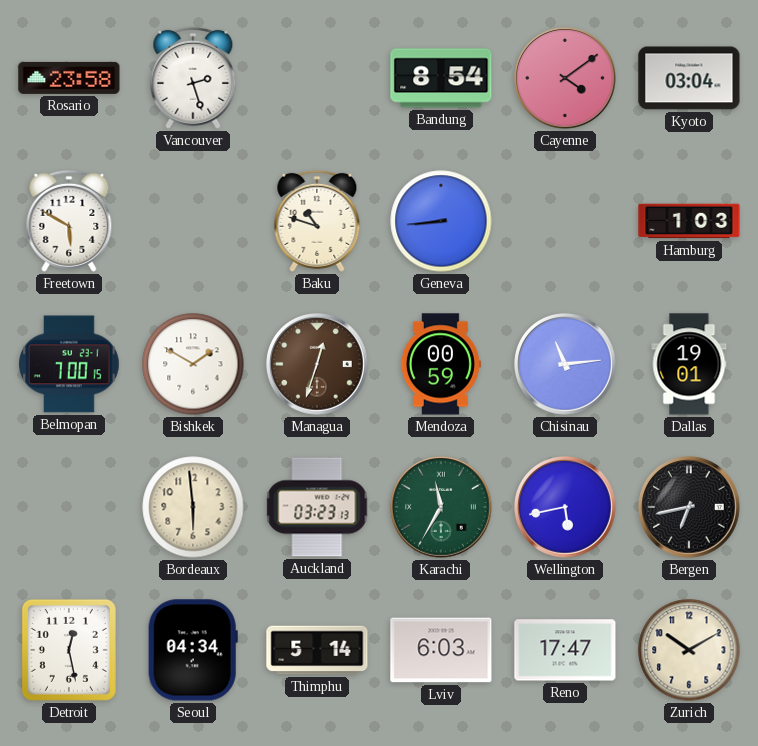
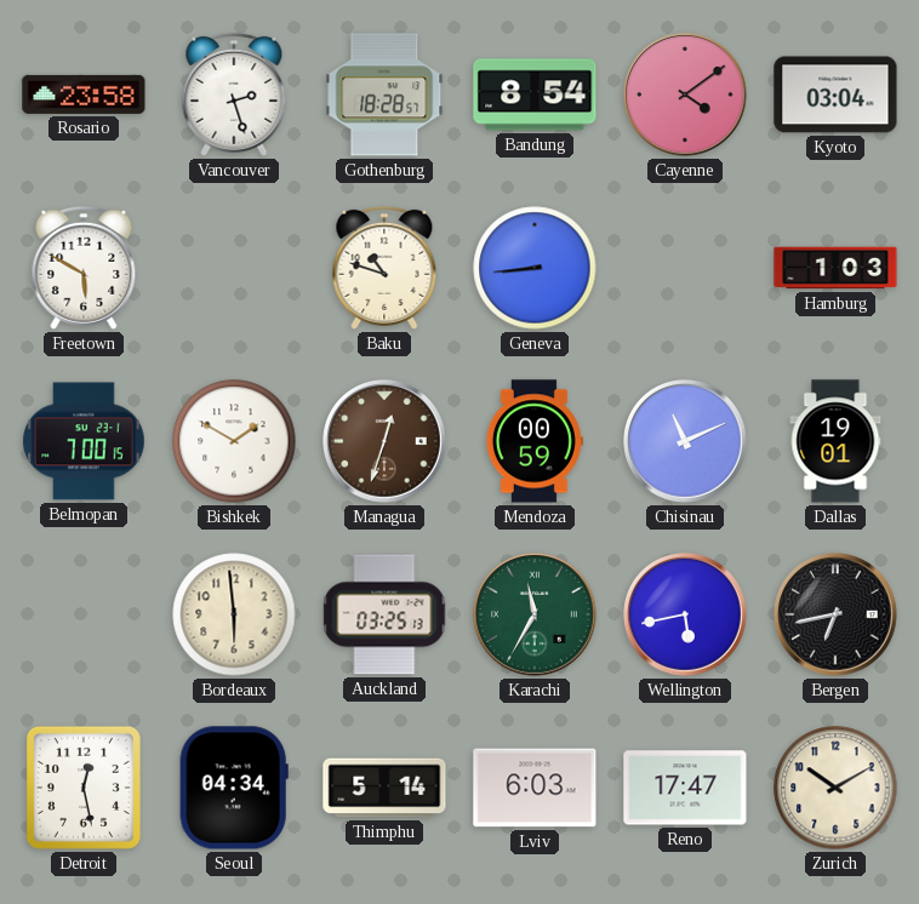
Gothenburg: none -> 18:28 (384, 95)
Chisinau: 11:14 -> 11:11 (686, 442)
Auckland: 03:23 -> 03:25 (384, 614)
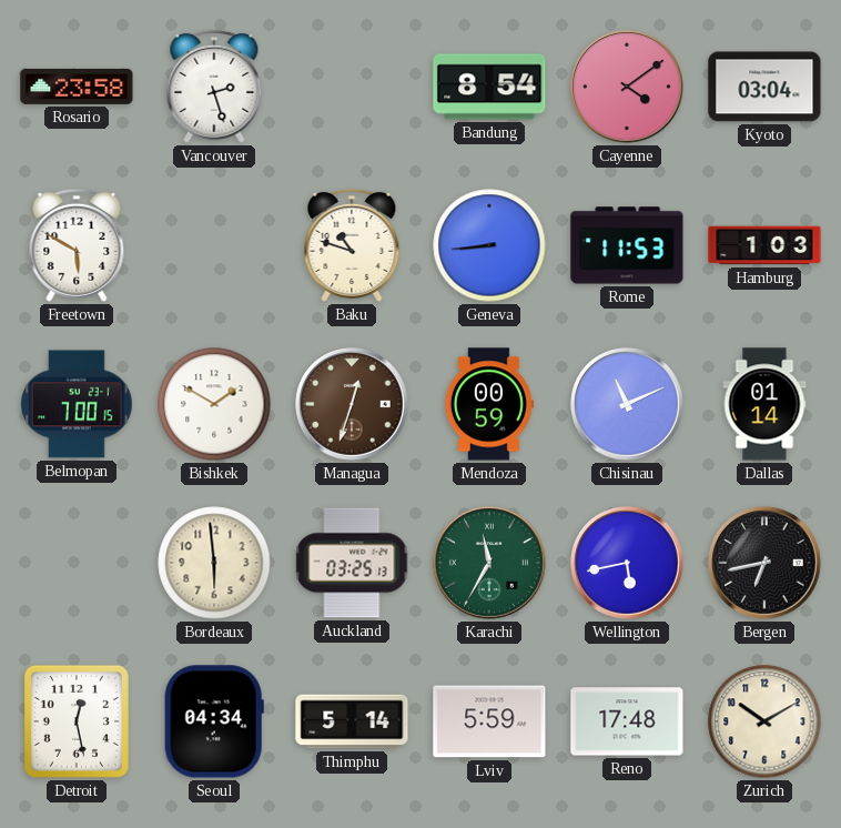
Gothenburg: 18:28 -> none (384, 95)
Rome: none -> 11:53 (627, 245)
Dallas: 19:01 -> 01:14 (764, 404)
Lviv: 6:03 -> 5:59 (489, 721)
Reno: 17:47 -> 17:48 (627, 721)
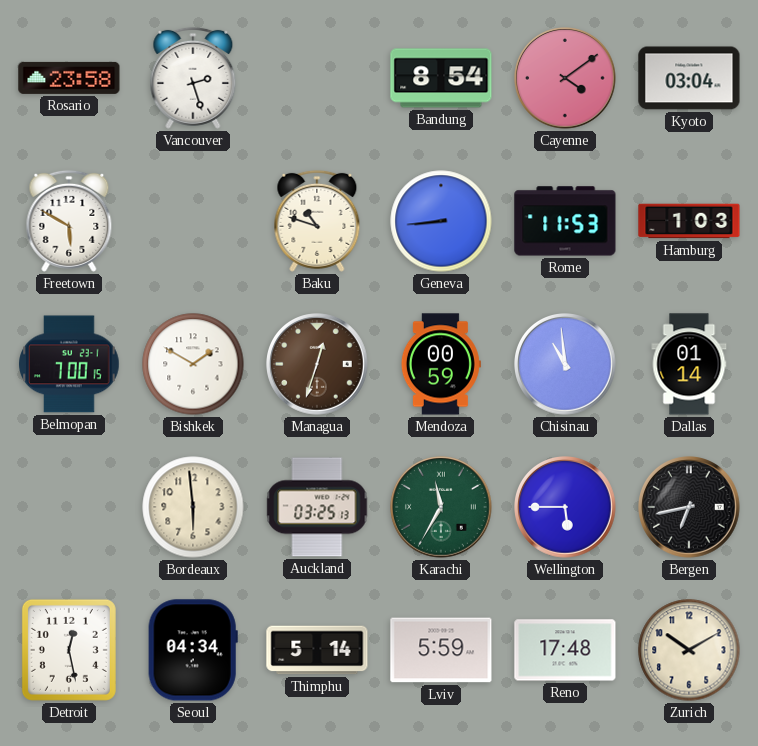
Chisinau: 11:11 -> 10:59 (566, 365)
Wellington: 5:43 -> 5:45 (566, 508)
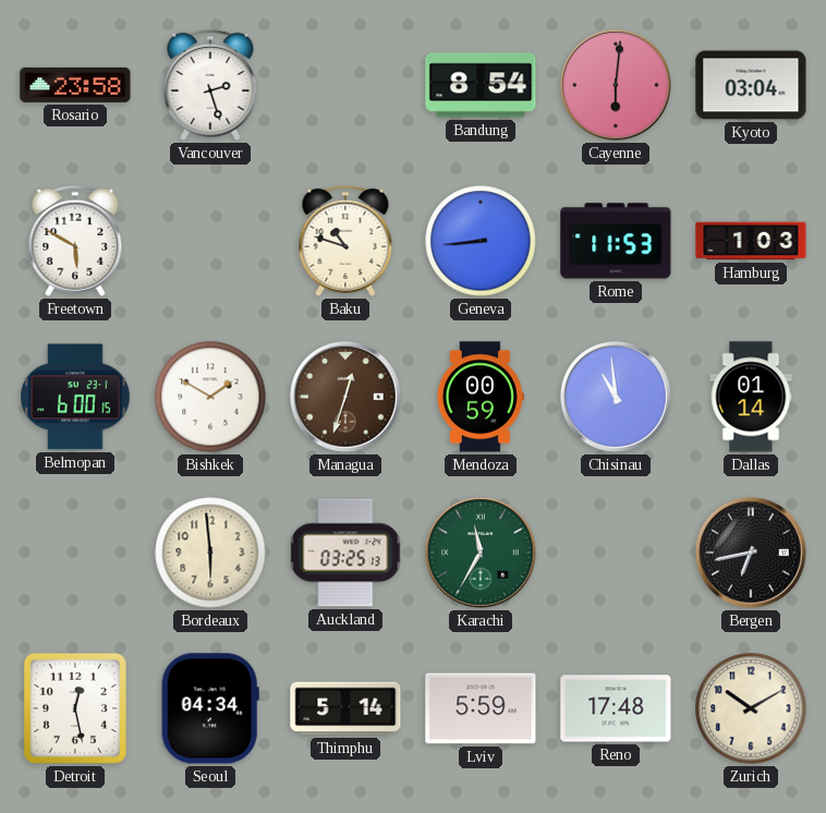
Cayenne: 4:09 -> 6:01 (617, 86)
Belmopan: 7:00 -> 6:00 (75, 397)
Wellington: 5:45 -> none (566, 508)
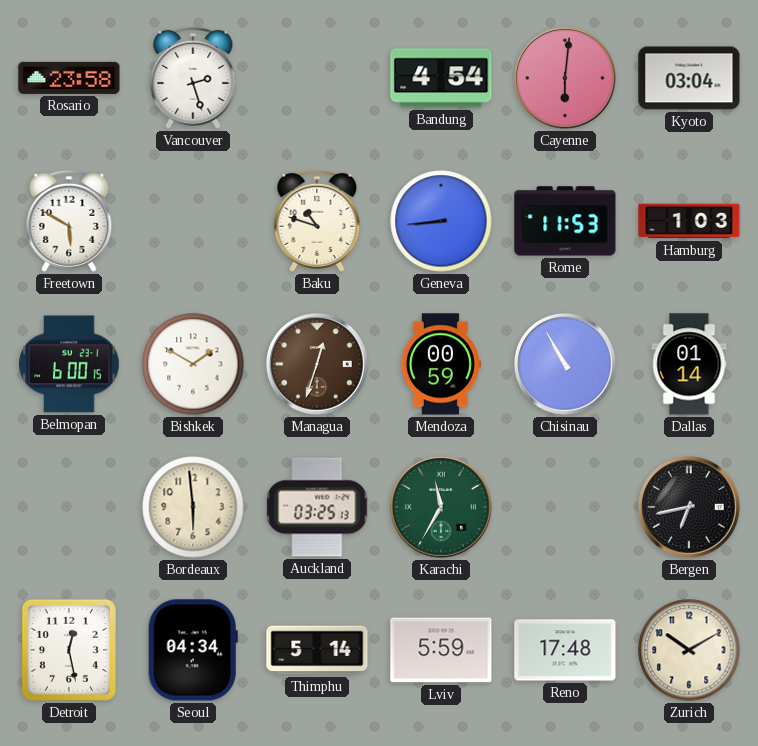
Bandung: 8:54 -> 4:54 (441, 78)
Chisinau: 10:59 -> 10:55 (566, 365)
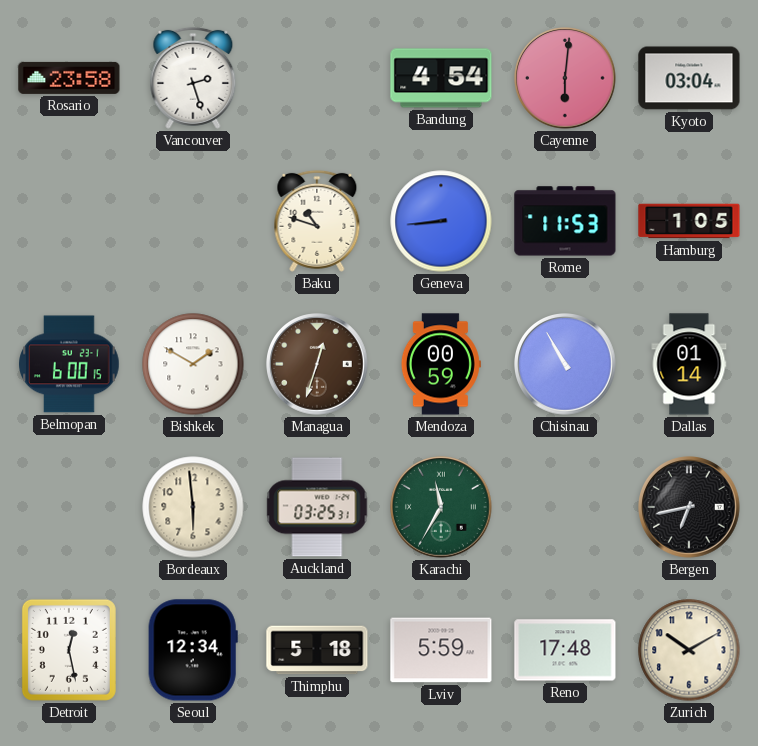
Freetown: 5:50 -> none (69, 221)
Hamburg: 1:03 -> 1:05 (689, 221)
Auckland: 03:25:13 -> 03:25:31 (317, 507)
Seoul: 04:34 -> 12:34 (193, 650)
Thimphu: 5:14 -> 5:18 (317, 650)
